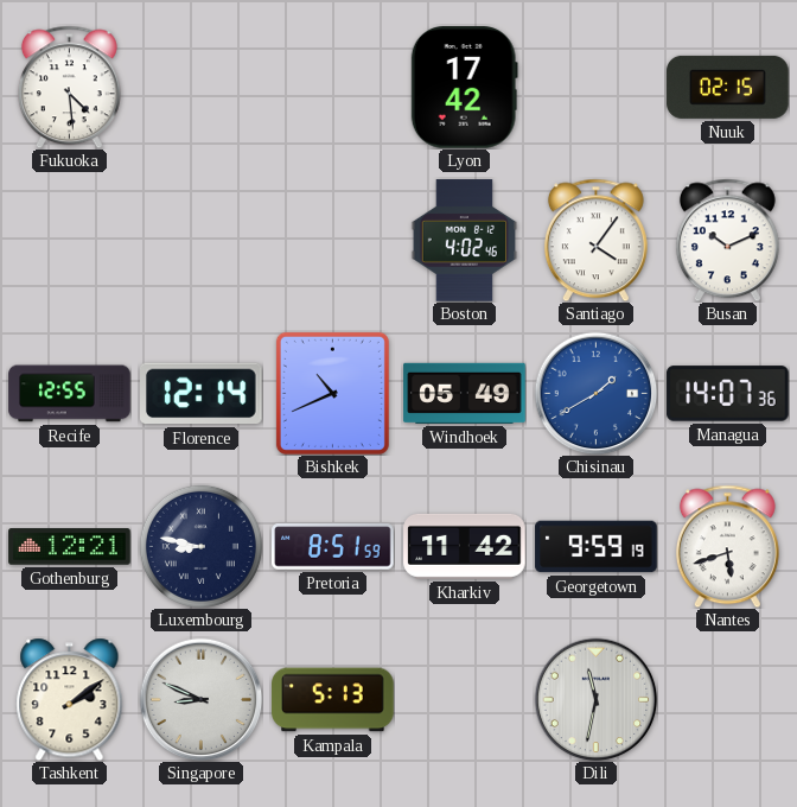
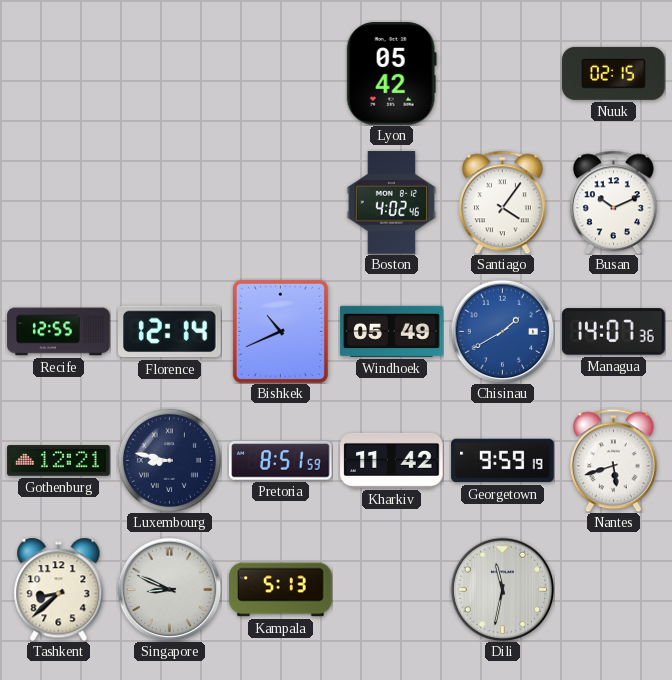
Fukuoka: 4:29 -> none (69, 87)
Lyon: 17:42 -> 05:42 (391, 74)
Tashkent: 2:09 -> 8:38 (59, 589)
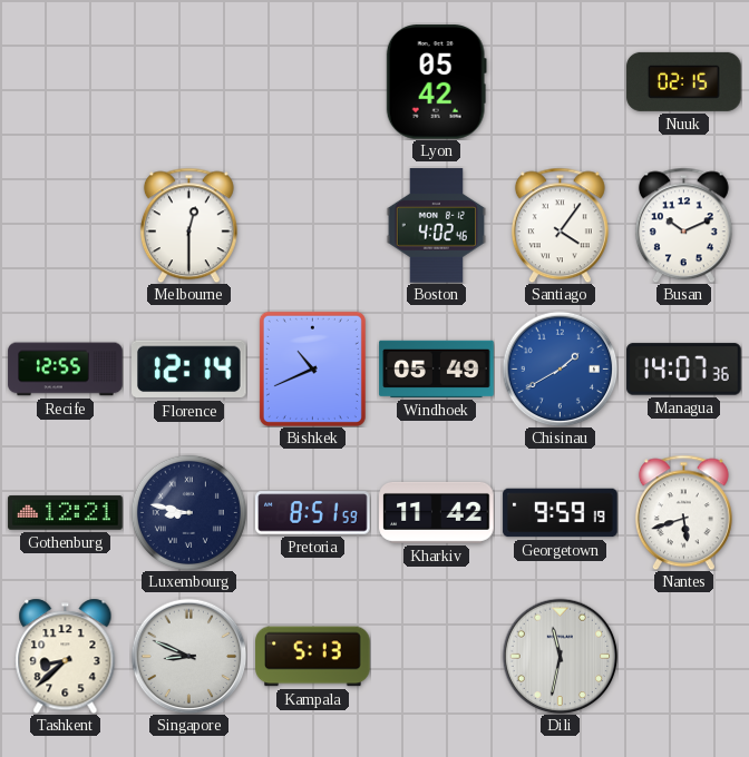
Melbourne: none -> 12:30 (188, 225)
